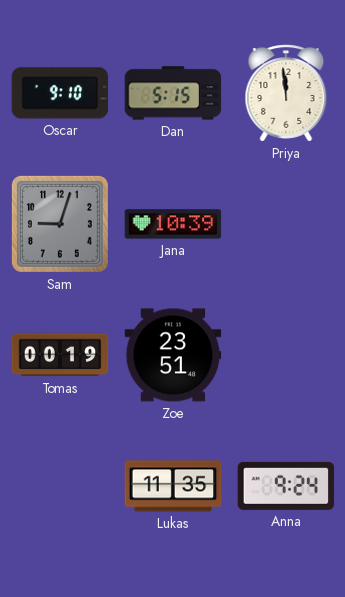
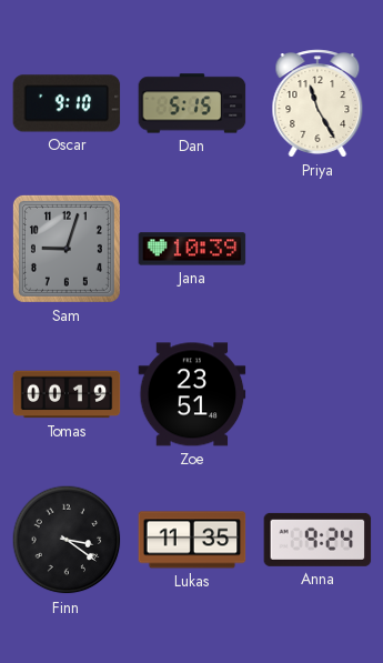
Priya: 11:59 -> 11:25 (318, 103)
Finn: none -> 3:21 (67, 540)
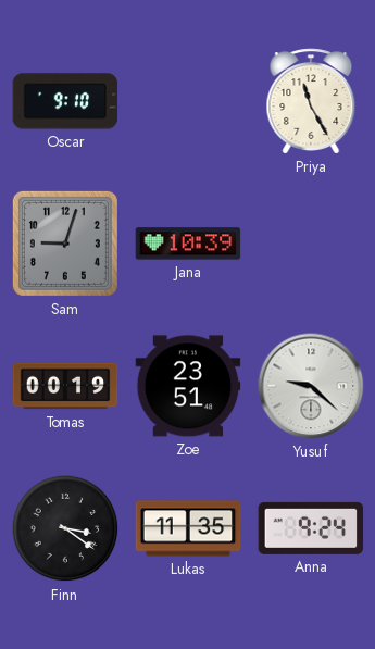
Dan: 5:15 -> none (192, 103)
Yusuf: none -> 9:22 (311, 386)
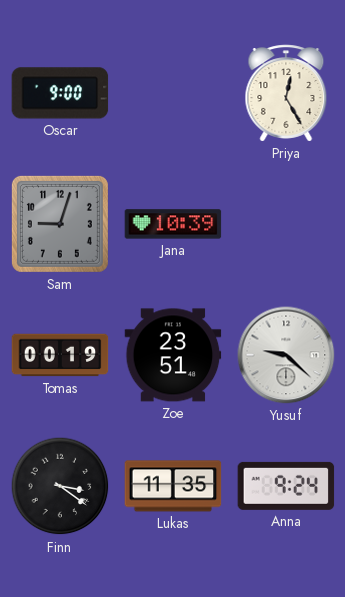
Oscar: 9:10 -> 9:00 (60, 93)
Priya: 11:25 -> 12:25 (286, 93)
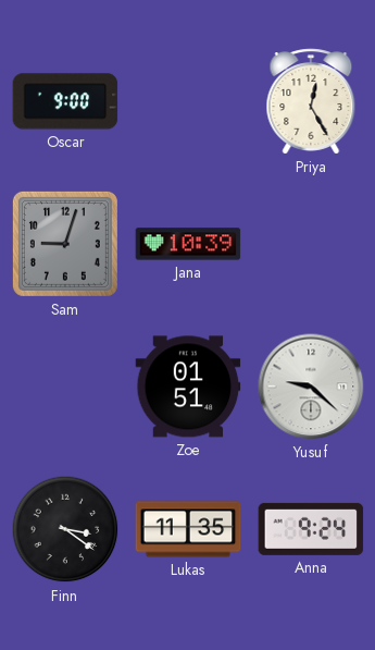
Tomas: 00:19 -> none (60, 355)
Zoe: 23:51 -> 01:51 (188, 387)
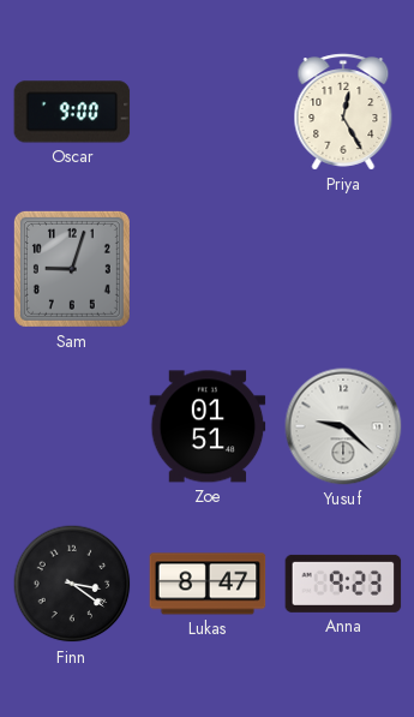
Jana: 10:39 -> none (188, 244)
Lukas: 11:35 -> 8:47 (208, 584)
Anna: 9:24 -> 9:23 (343, 584)
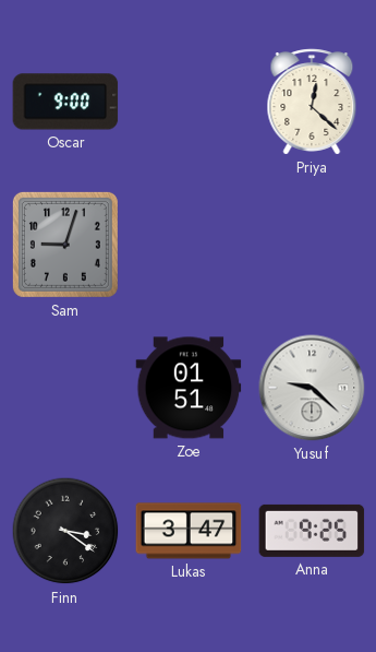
Priya: 12:25 -> 12:22 (312, 102)
Lukas: 8:47 -> 3:47 (189, 531)
Anna: 9:23 -> 9:25 (312, 531)
